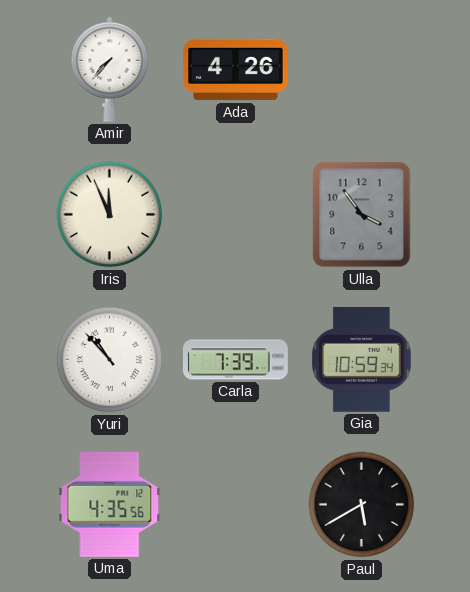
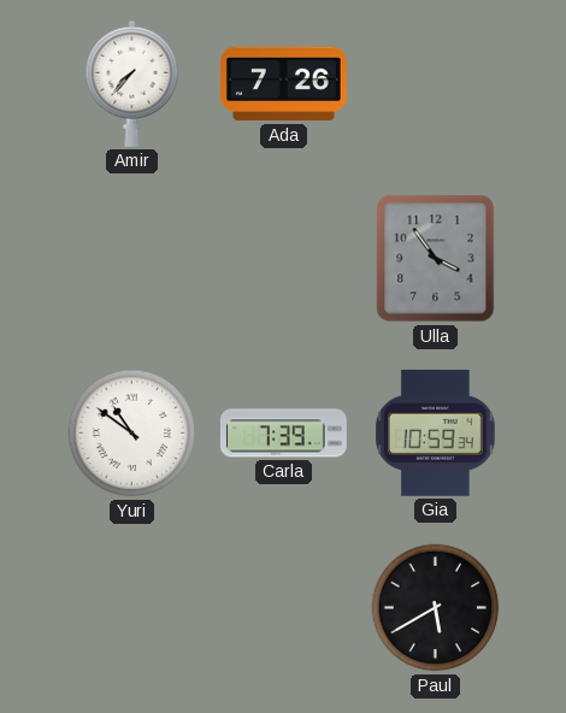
Ada: 4:26 -> 7:26 (283, 84)
Iris: 11:56 -> none (110, 215)
Yuri: 10:53 -> 10:51 (132, 434)
Uma: 4:35 -> none (110, 504)
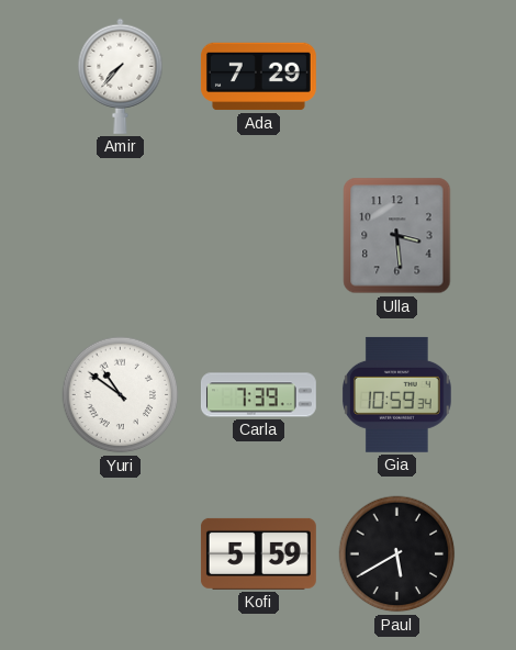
Ada: 7:26 -> 7:29 (258, 77)
Ulla: 3:54 -> 3:29 (397, 236)
Kofi: none -> 5:59 (258, 553)
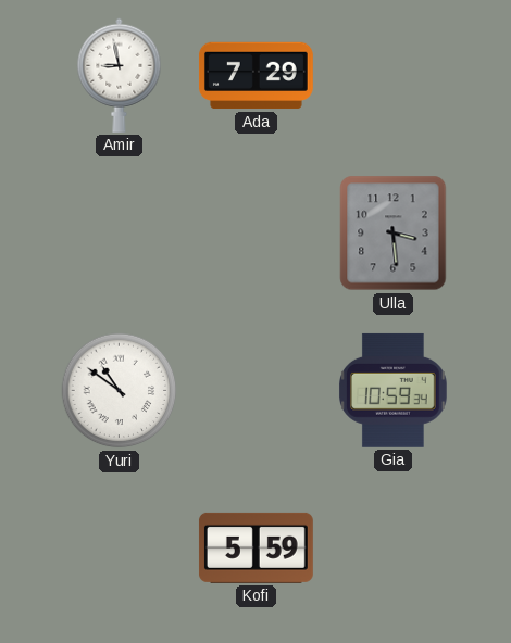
Amir: 7:37 -> 8:58 (120, 75)
Carla: 7:39 -> none (258, 395)
Paul: 5:40 -> none (397, 554)
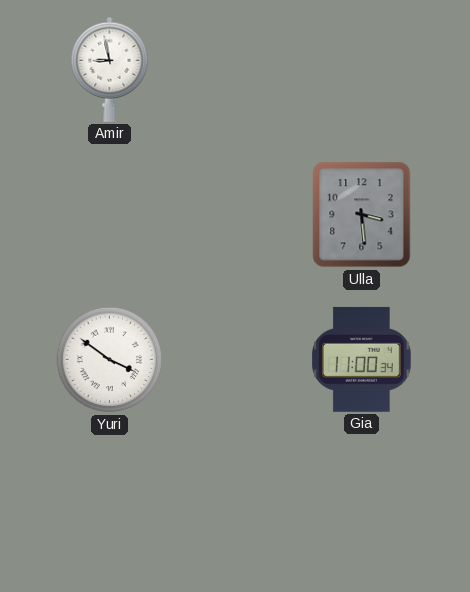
Ada: 7:29 -> none (255, 76)
Yuri: 10:51 -> 3:51 (110, 360)
Gia: 10:59 -> 11:00 (362, 359)
Kofi: 5:59 -> none (255, 547)
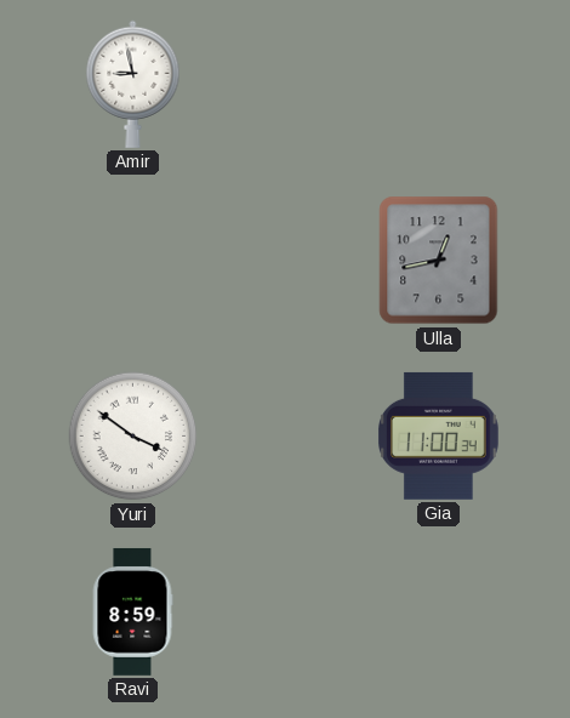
Ulla: 3:29 -> 12:43 (439, 261)
Ravi: none -> 8:59 (132, 611)
